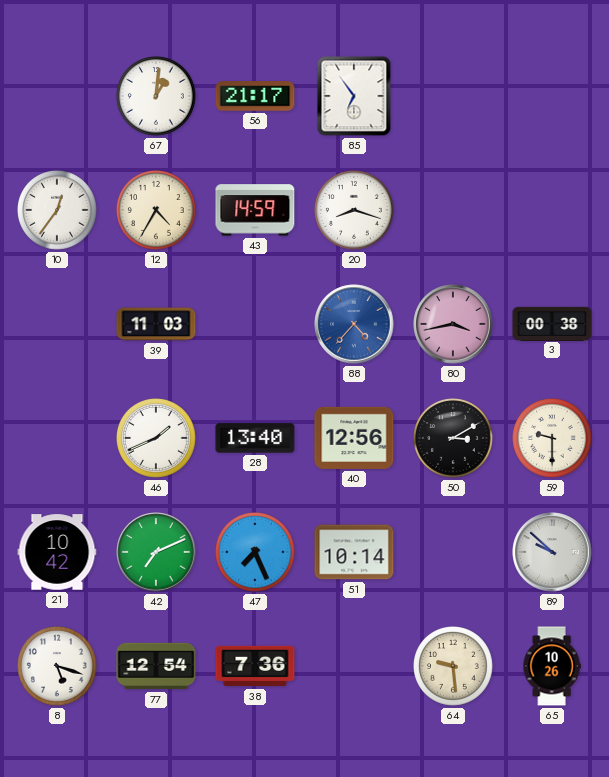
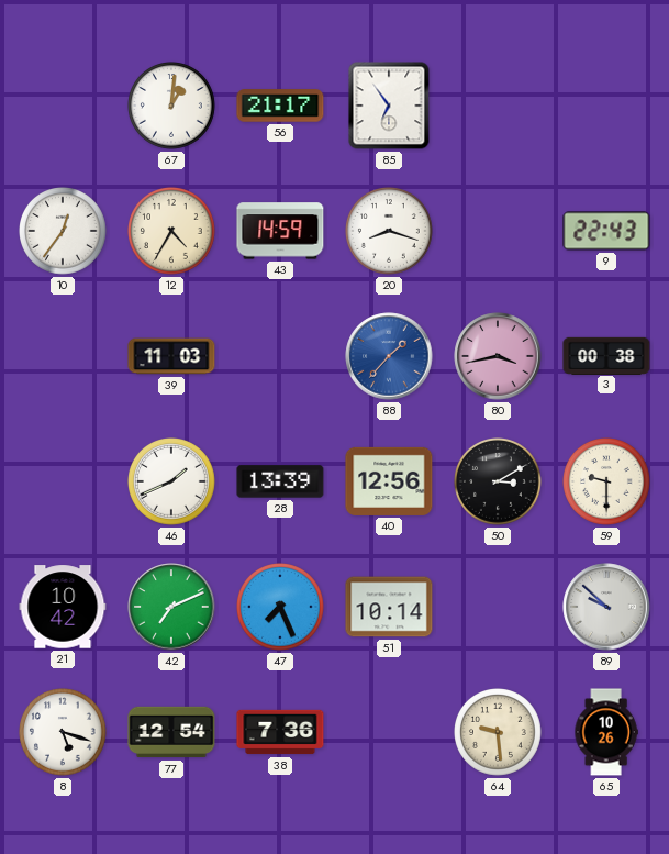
9: none -> 22:43 (606, 231)
88: 4:37 -> 1:37 (389, 356)
28: 13:40 -> 13:39 (280, 481)
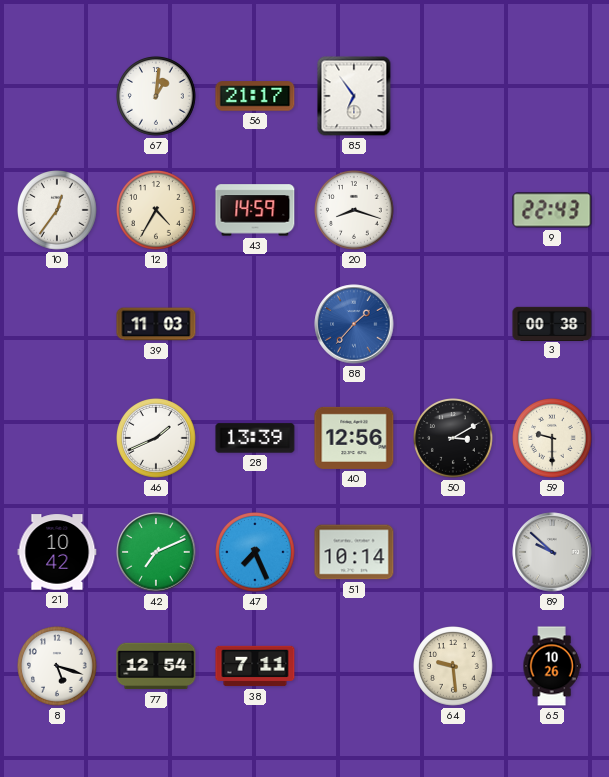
80: 3:43 -> none (498, 356)
38: 7:36 -> 7:11 (255, 666)
